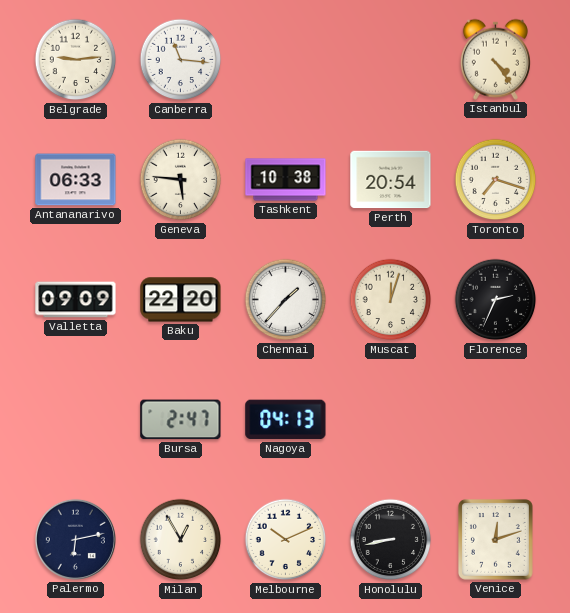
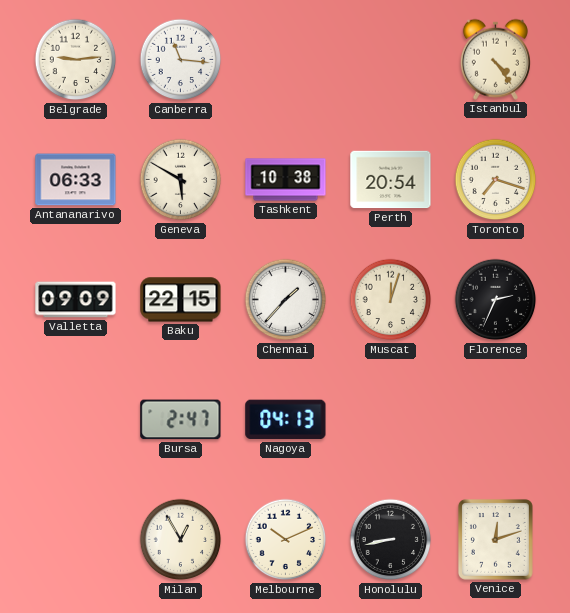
Geneva: 5:46 -> 5:50 (181, 180)
Baku: 22:20 -> 22:15 (181, 300)
Palermo: 6:13 -> none (75, 539)
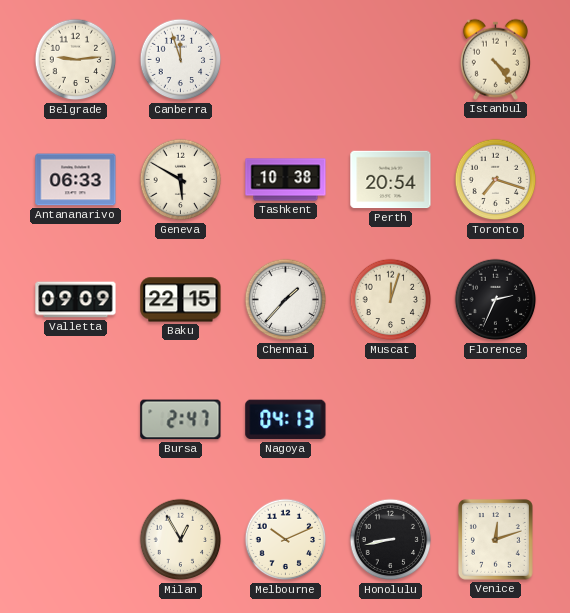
Canberra: 11:16 -> 11:57 (181, 60)
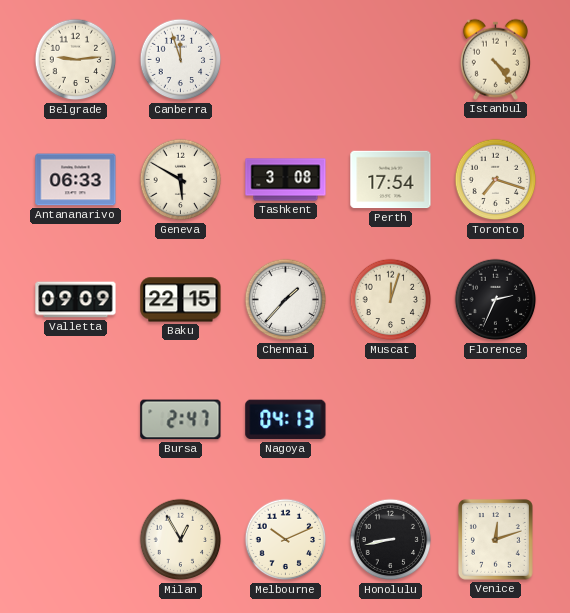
Tashkent: 10:38 -> 3:08 (286, 180)
Perth: 20:54 -> 17:54 (391, 180)
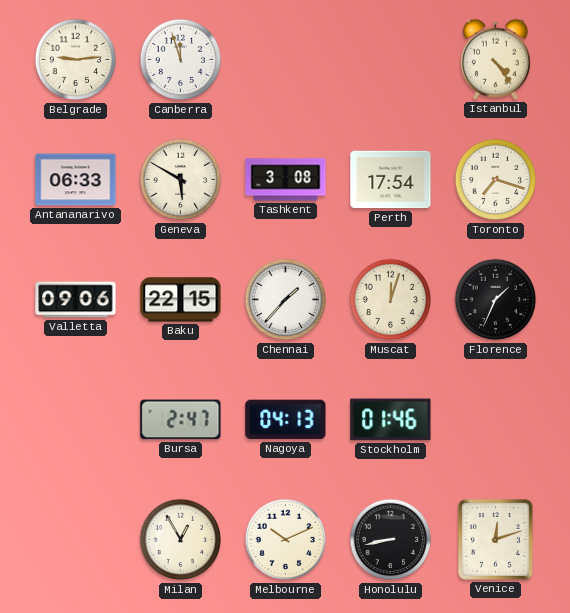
Valletta: 09:09 -> 09:06 (76, 300)
Florence: 2:34 -> 1:34 (496, 300)
Stockholm: none -> 01:46 (391, 420)
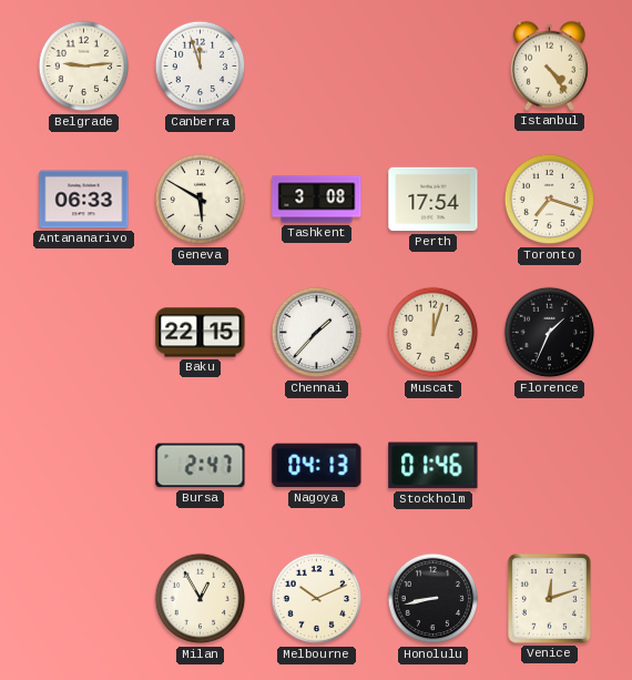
Valletta: 09:06 -> none (76, 300)
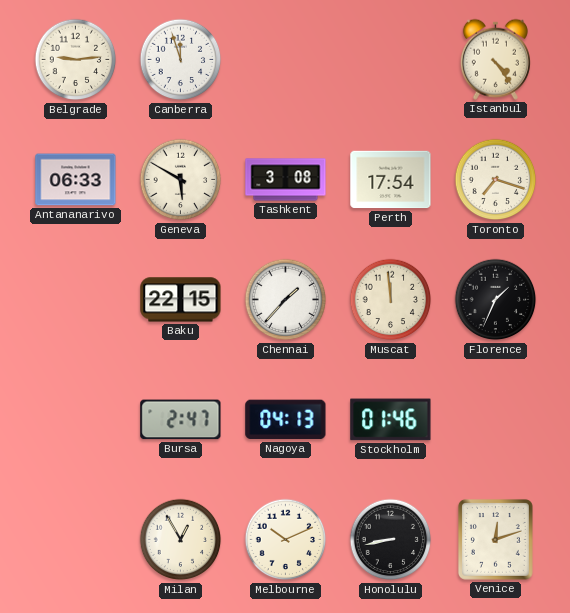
Muscat: 12:03 -> 11:59 (391, 300)
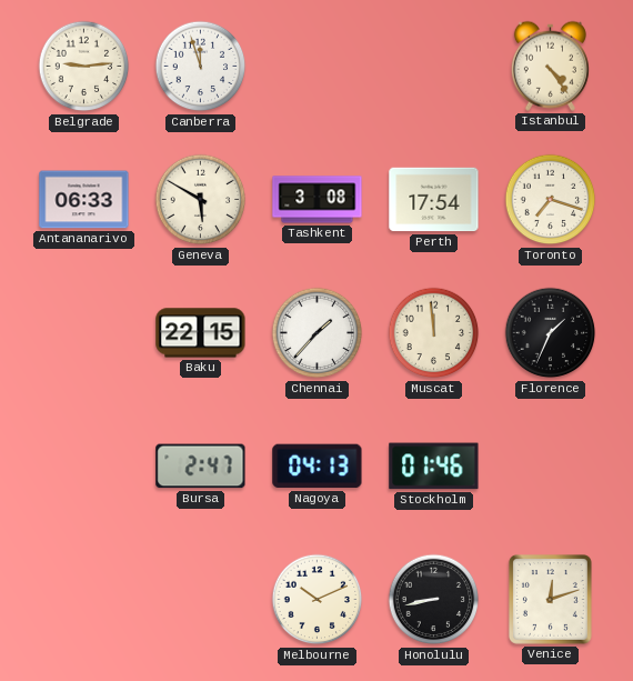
Milan: 12:55 -> none (181, 540)
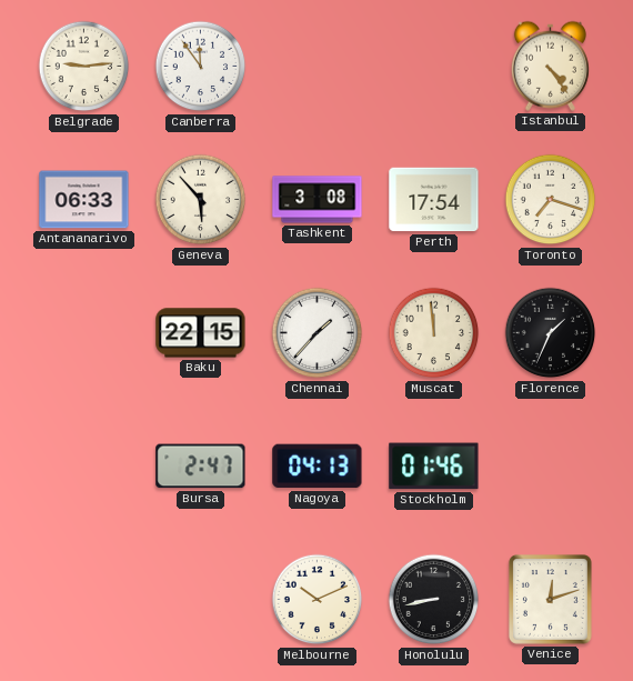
Canberra: 11:57 -> 11:54 (201, 67)
Geneva: 5:50 -> 5:53 (201, 200)
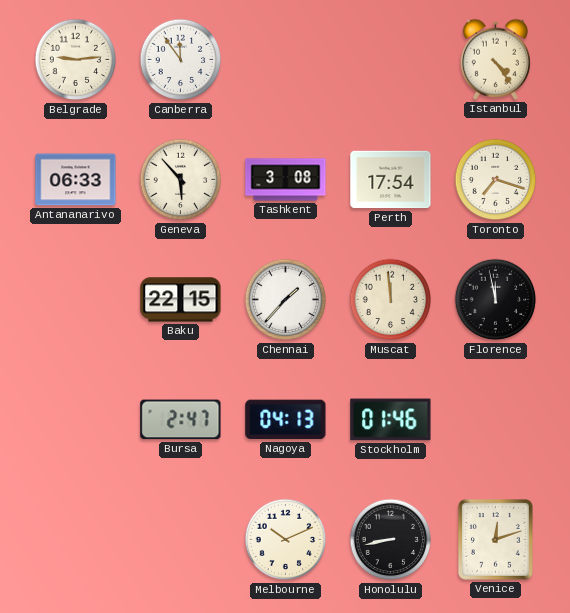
Florence: 1:34 -> 11:58 (496, 300)
